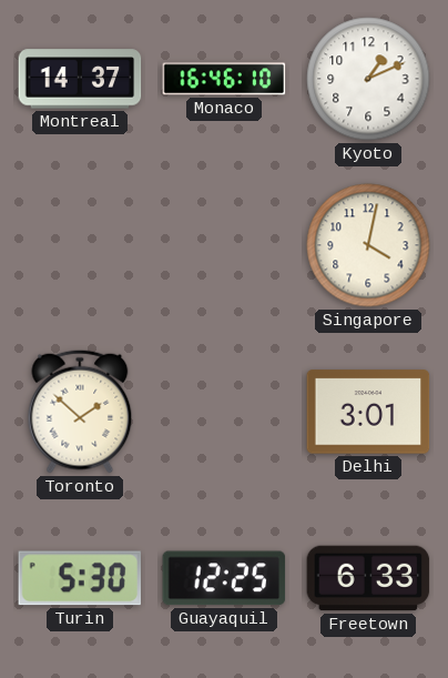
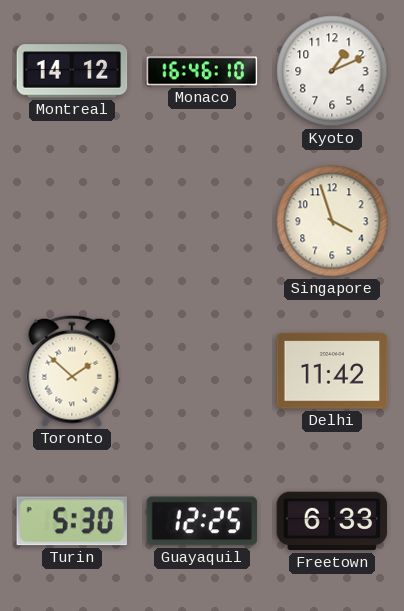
Montreal: 14:37 -> 14:12 (72, 71)
Singapore: 4:02 -> 3:57 (332, 221)
Delhi: 3:01 -> 11:42 (332, 371)
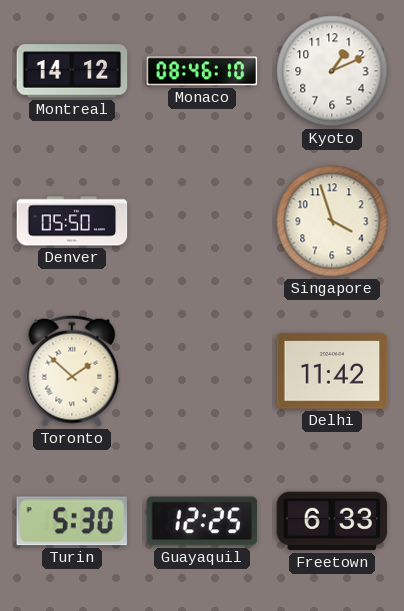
Monaco: 16:46 -> 08:46 (202, 71)
Denver: none -> 05:50 (72, 221)
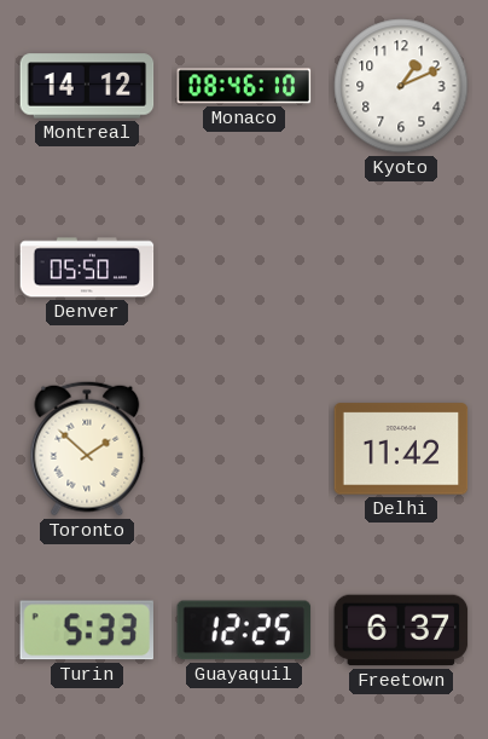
Singapore: 3:57 -> none (332, 221)
Turin: 5:30 -> 5:33 (86, 630)
Freetown: 6:33 -> 6:37 (401, 630)
